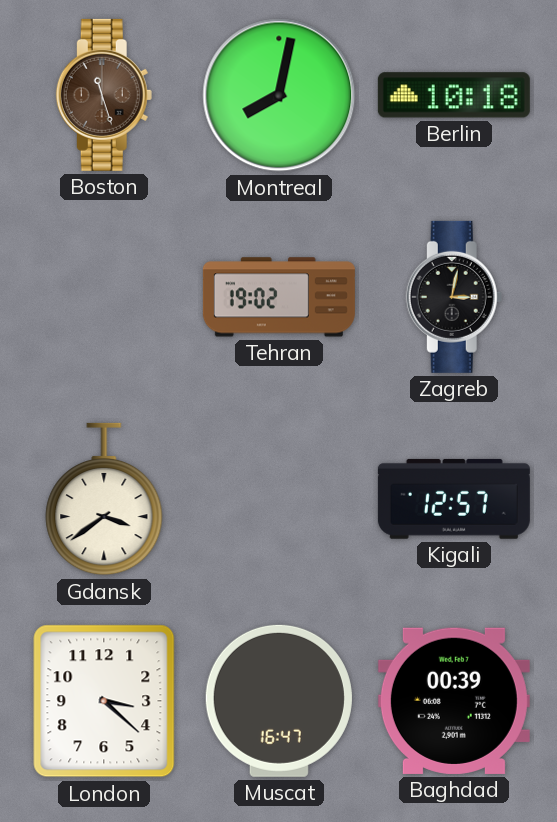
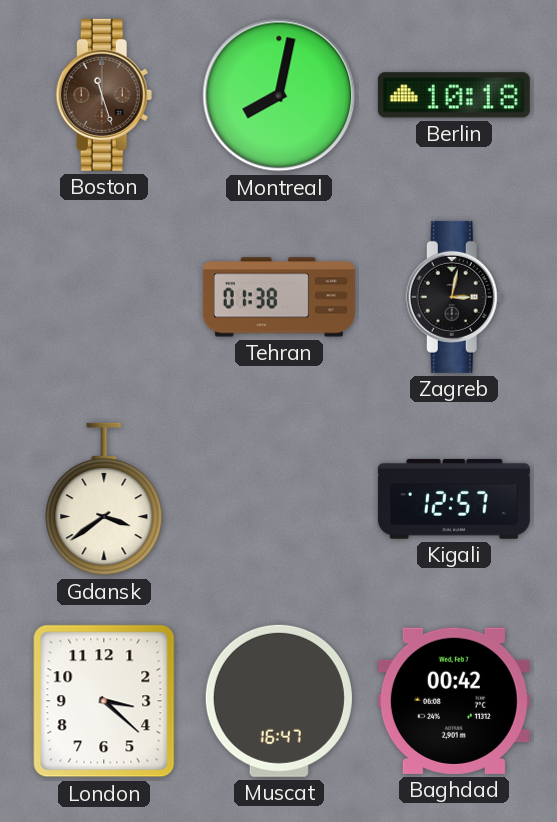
Tehran: 19:02 -> 01:38 (279, 297)
Baghdad: 00:39 -> 00:42 (454, 701)
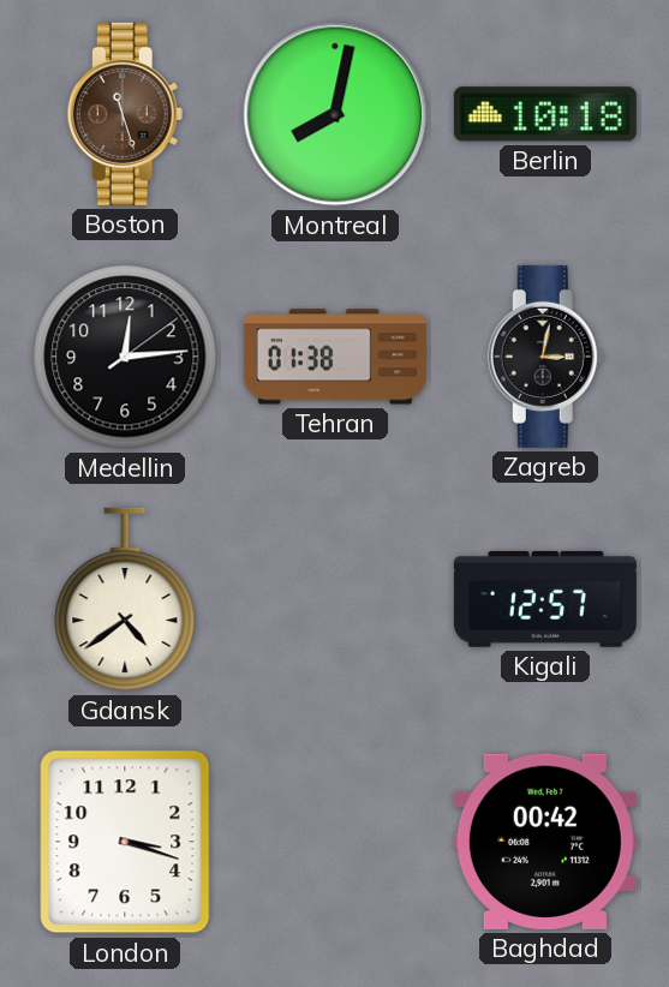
Medellin: none -> 12:14 (125, 357)
Gdansk: 3:39 -> 4:39 (125, 599)
London: 3:22 -> 3:18 (125, 842)
Muscat: 16:47 -> none (279, 701)
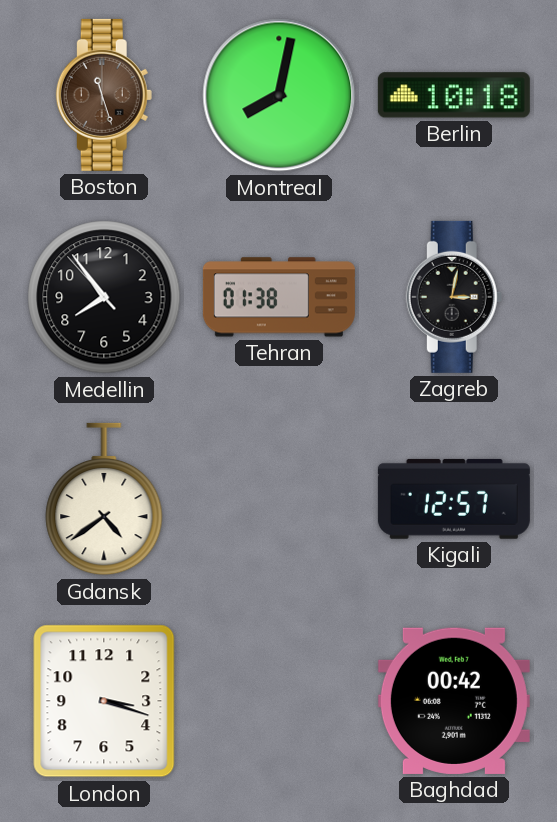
Medellin: 12:14 -> 7:53 (104, 297)
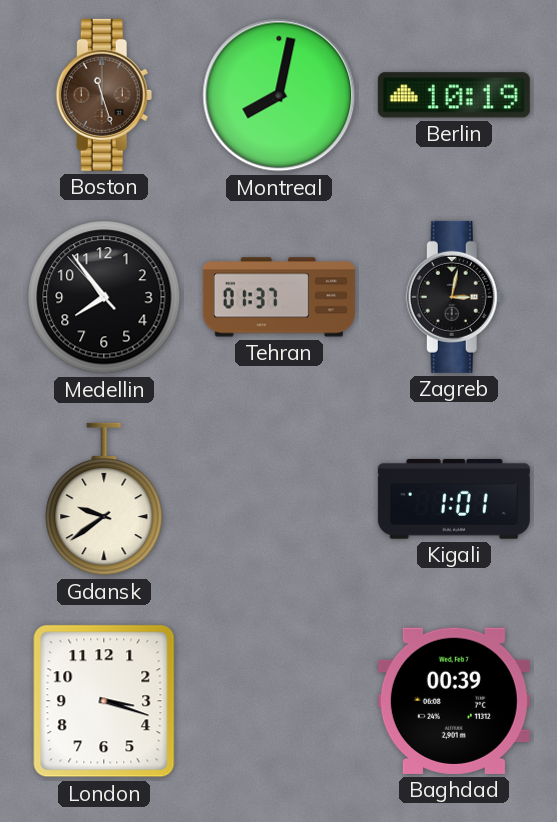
Berlin: 10:18 -> 10:19 (454, 95)
Tehran: 01:38 -> 01:37 (279, 297)
Gdansk: 4:39 -> 9:39 (104, 499)
Kigali: 12:57 -> 1:01 (454, 499)
Baghdad: 00:42 -> 00:39 (454, 701)
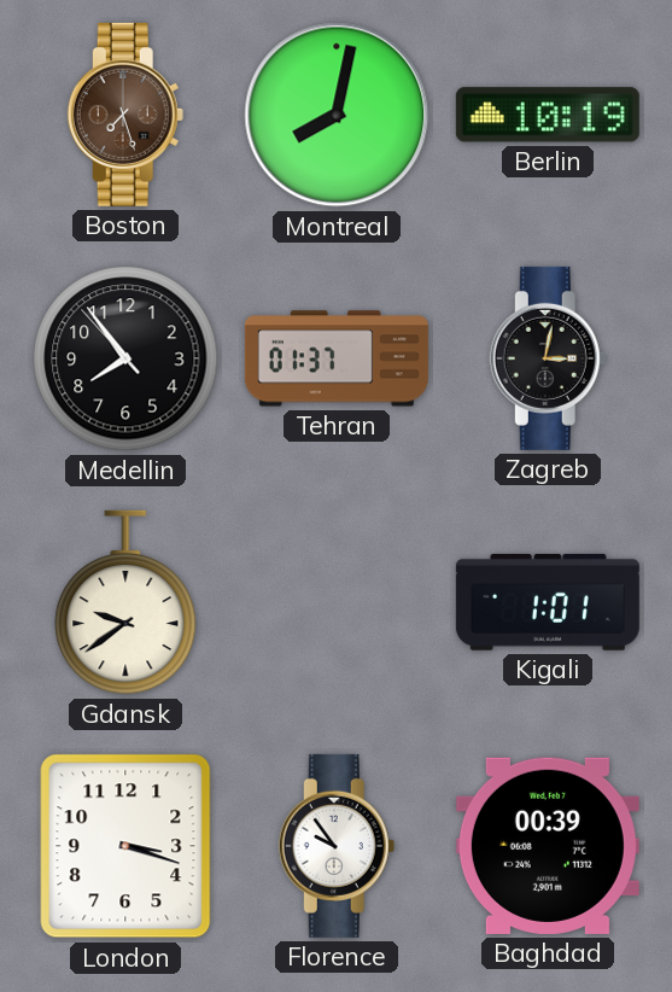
Boston: 11:27 -> 7:27 (125, 115)
Florence: none -> 9:54 (337, 846)
